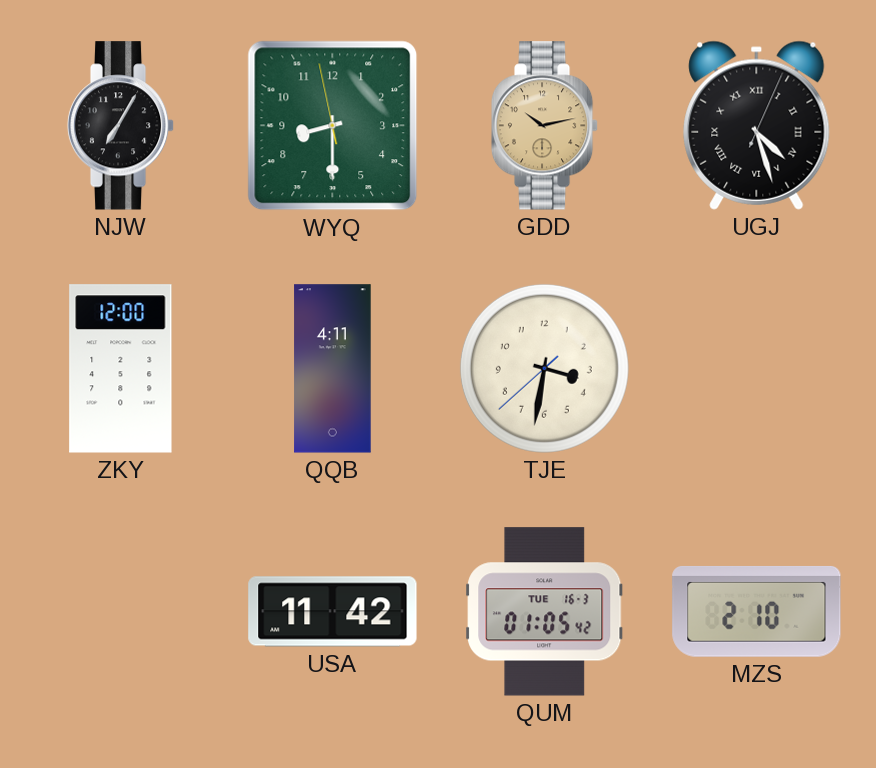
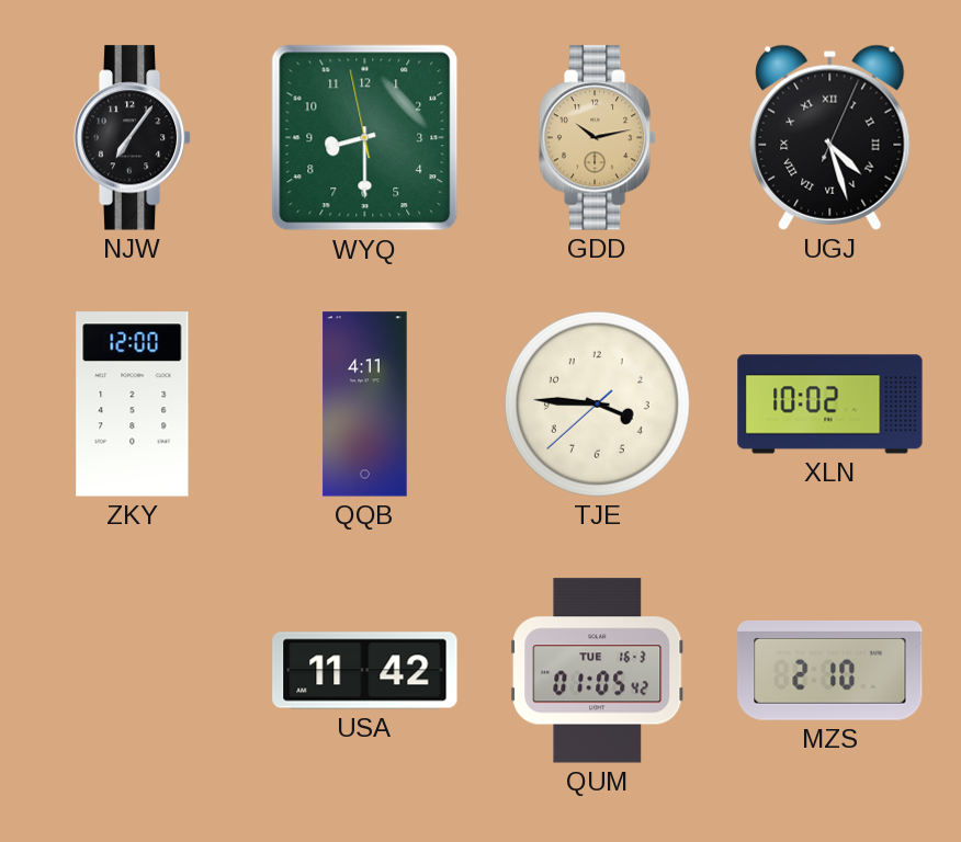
NJW: 7:05 -> 7:06 (133, 138)
TJE: 3:31 -> 3:45 (597, 403)
XLN: none -> 10:02 (830, 405)
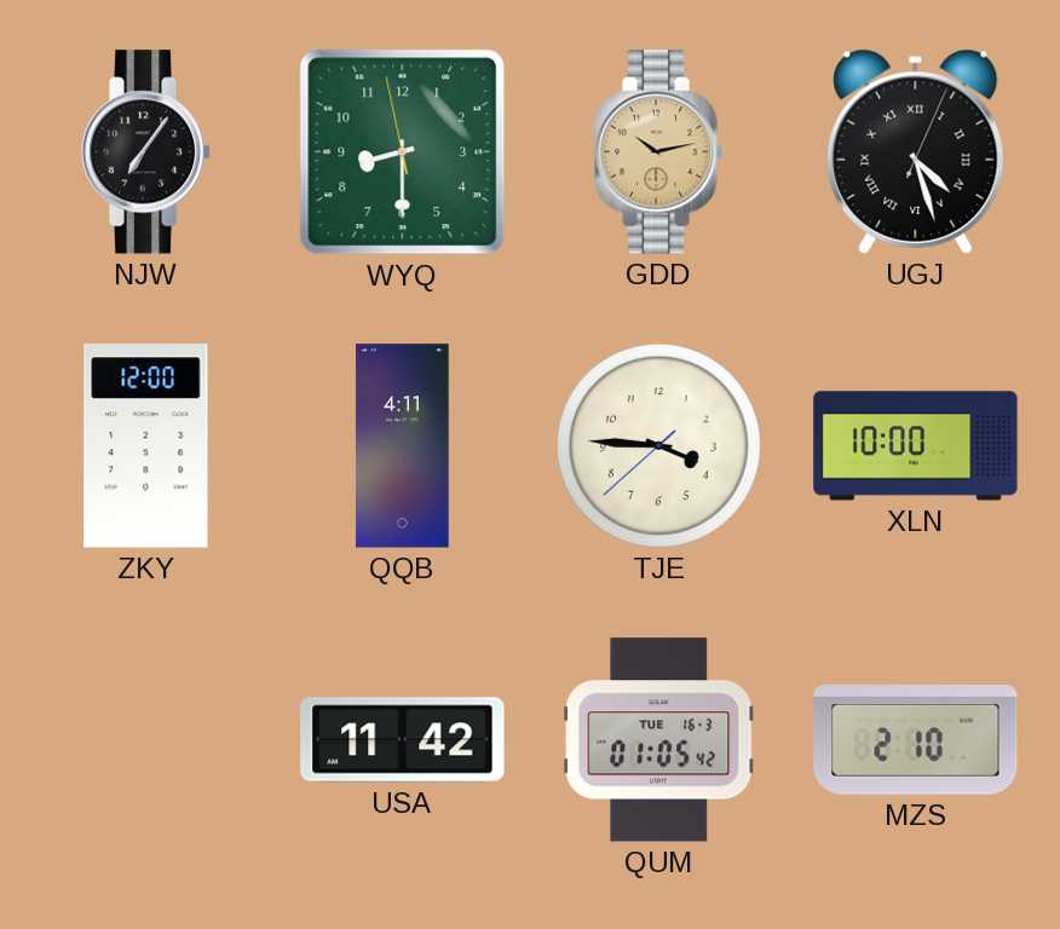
XLN: 10:02 -> 10:00 (916, 446)
